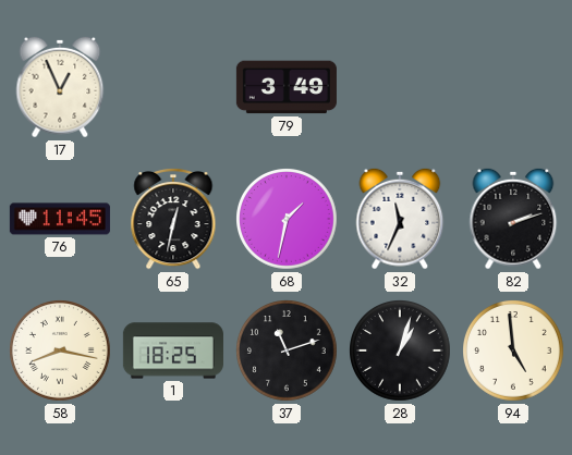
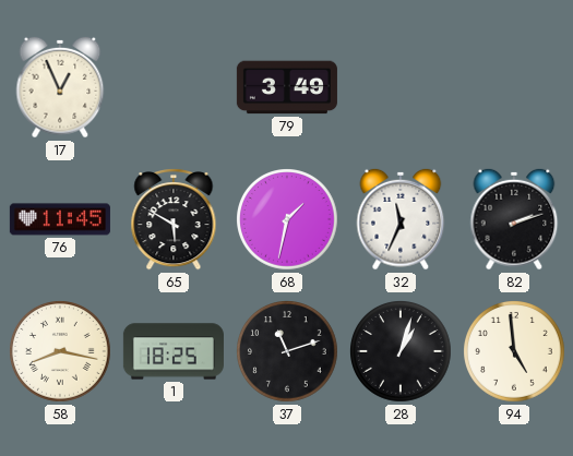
65: 12:32 -> 5:50 (174, 220)
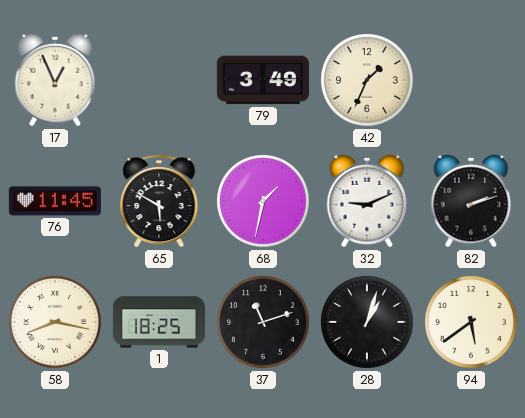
42: none -> 1:34 (368, 81)
32: 11:34 -> 9:11 (367, 201)
94: 4:59 -> 5:39 (472, 323)
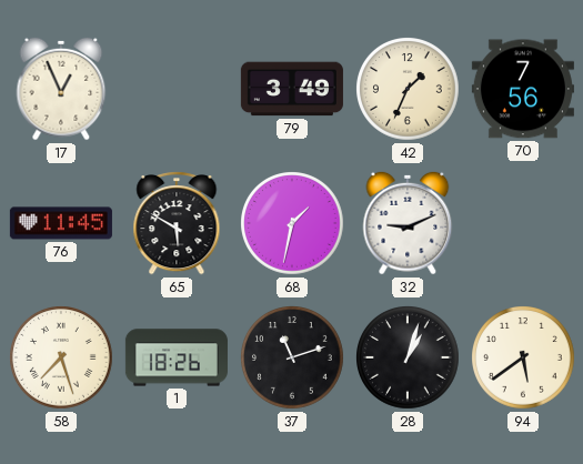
70: none -> 7:56 (523, 89)
82: 2:12 -> none (471, 201)
58: 8:17 -> 7:27 (62, 359)
1: 18:25 -> 18:26 (177, 357)
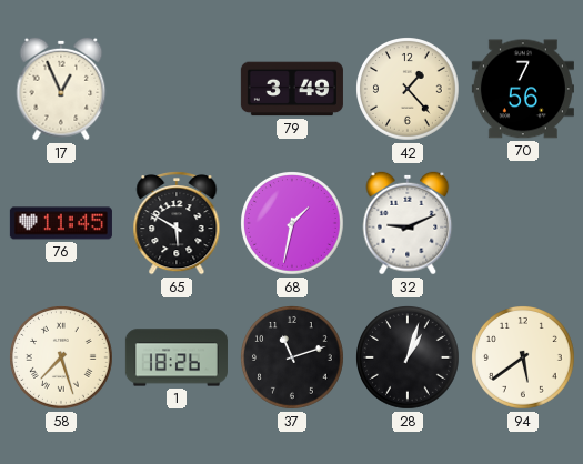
42: 1:34 -> 1:23 (409, 90)
